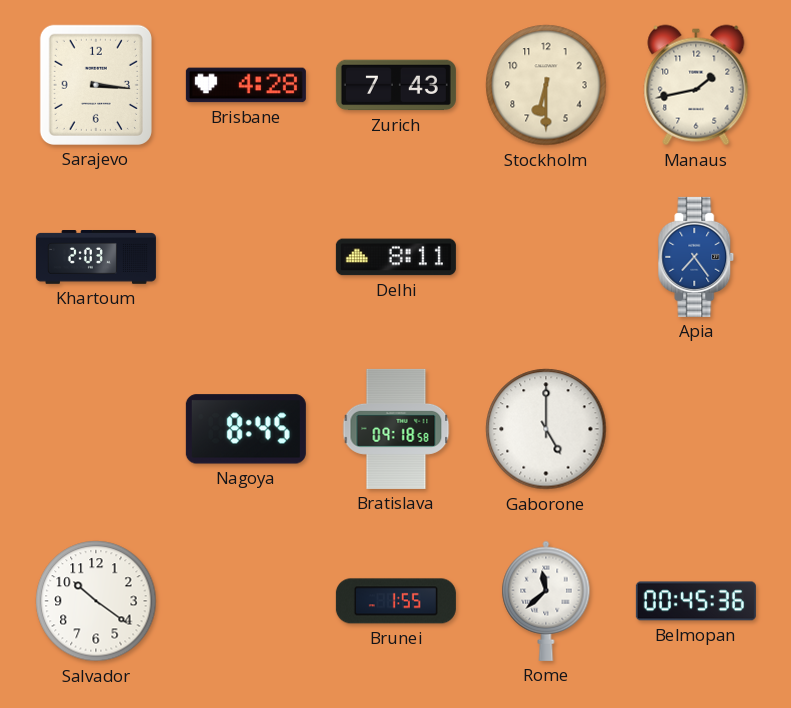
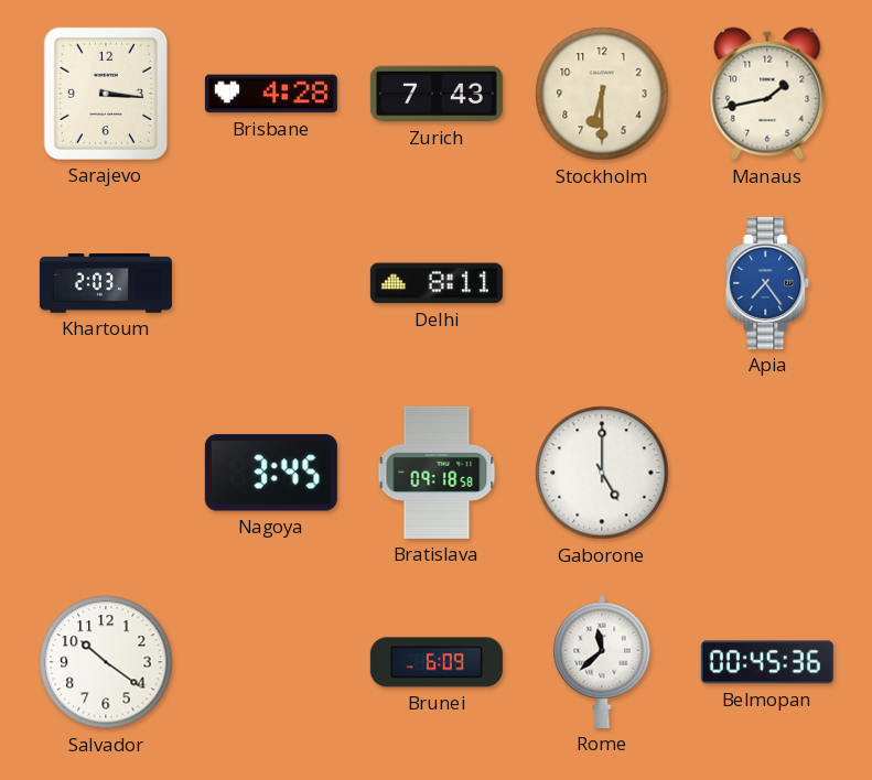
Nagoya: 8:45 -> 3:45 (271, 473)
Brunei: 1:55 -> 6:09 (437, 662)
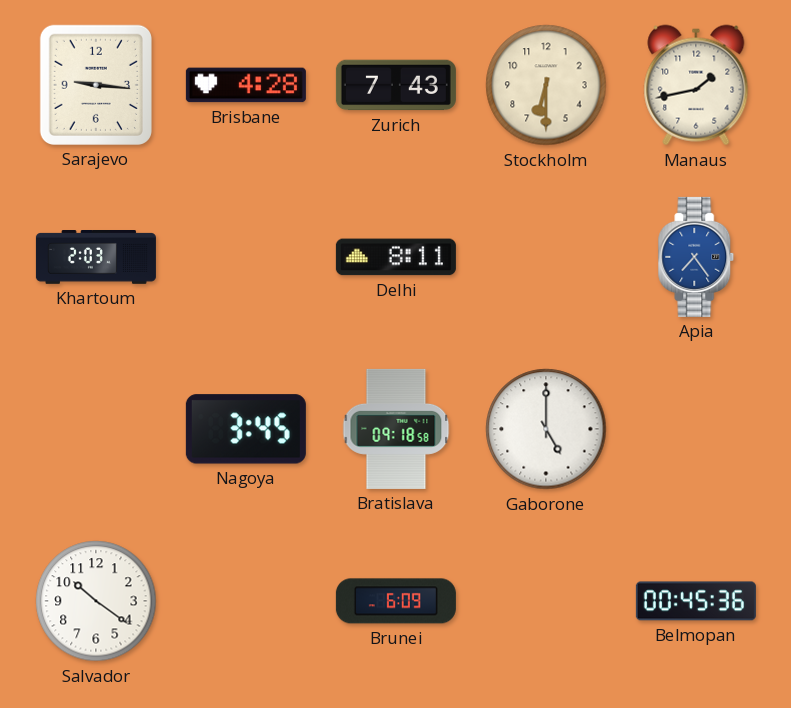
Sarajevo: 3:16 -> 9:16 (96, 85)
Rome: 11:38 -> none (602, 662)
